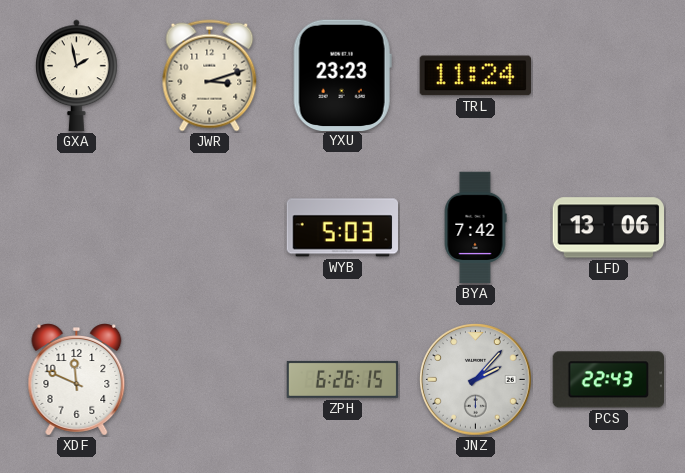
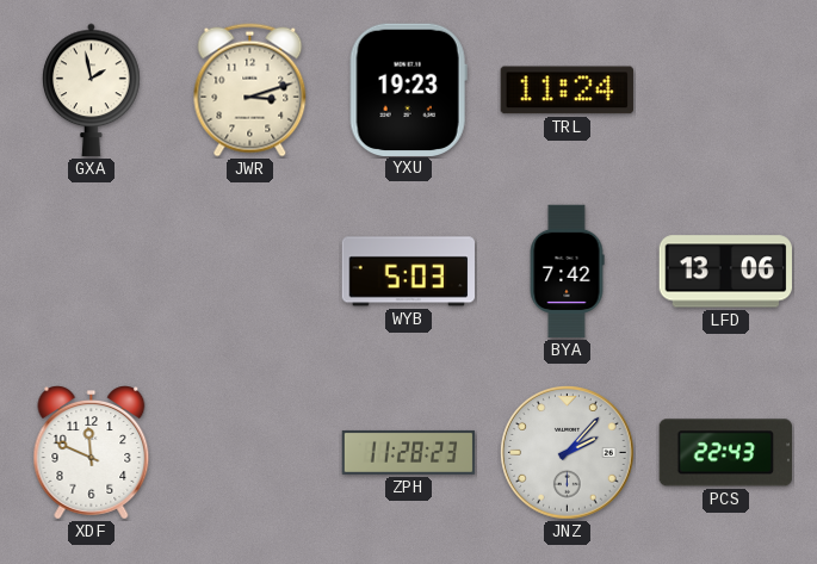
YXU: 23:23 -> 19:23 (408, 89)
ZPH: 6:26 -> 11:28 (409, 452)
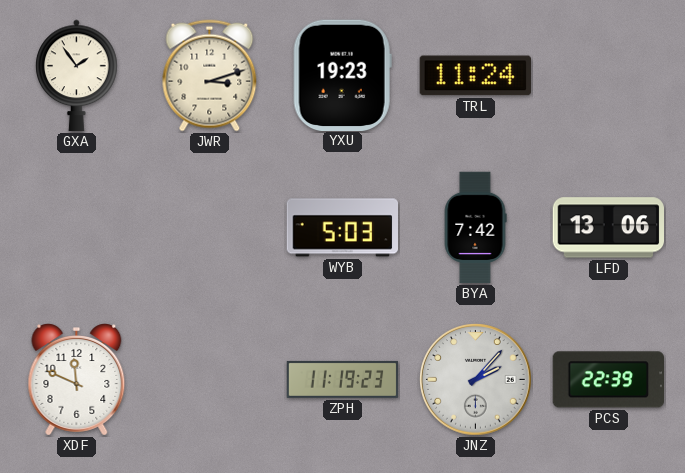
GXA: 1:58 -> 1:54 (77, 76)
ZPH: 11:28 -> 11:19 (343, 379)
PCS: 22:43 -> 22:39 (608, 380)
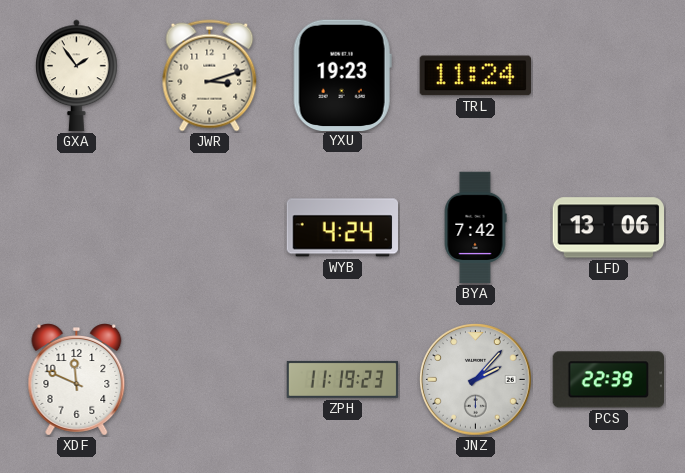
WYB: 5:03 -> 4:24 (343, 228)
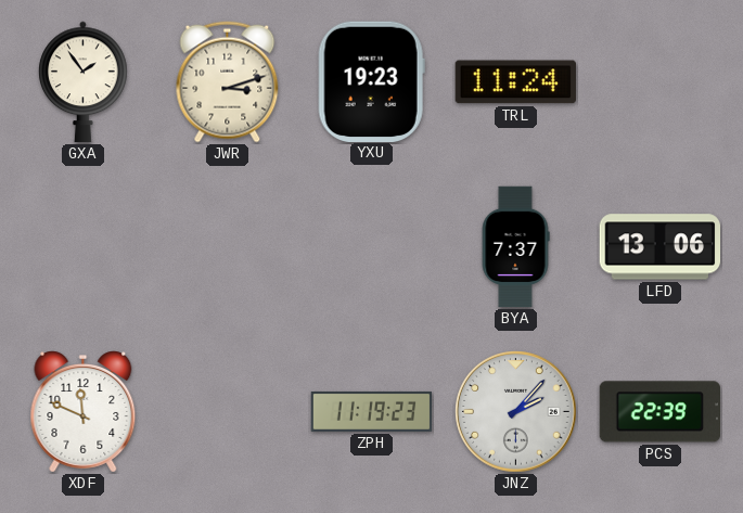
WYB: 4:24 -> none (343, 228)
BYA: 7:42 -> 7:37 (515, 247)
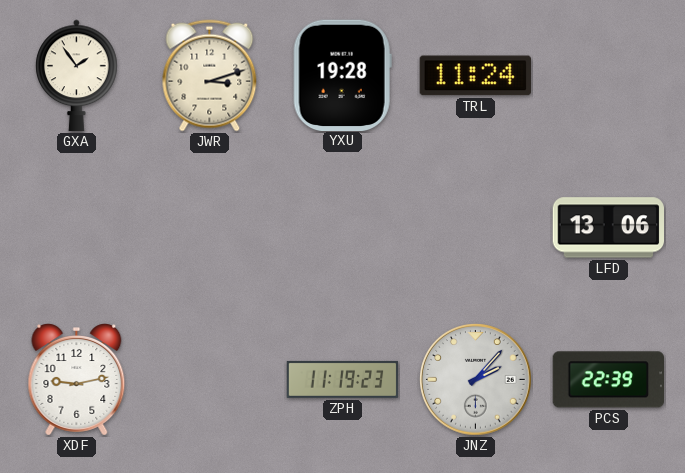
YXU: 19:23 -> 19:28 (342, 75)
BYA: 7:37 -> none (515, 247)
XDF: 11:49 -> 9:13 (77, 380)
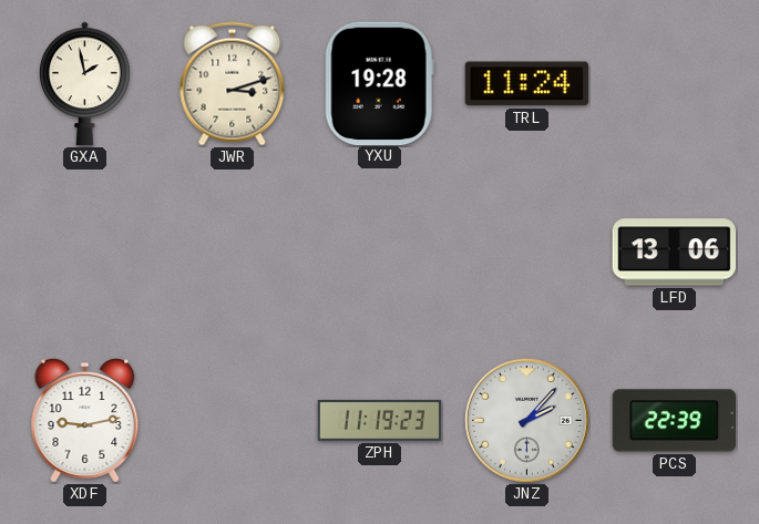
GXA: 1:54 -> 1:58 (85, 84)
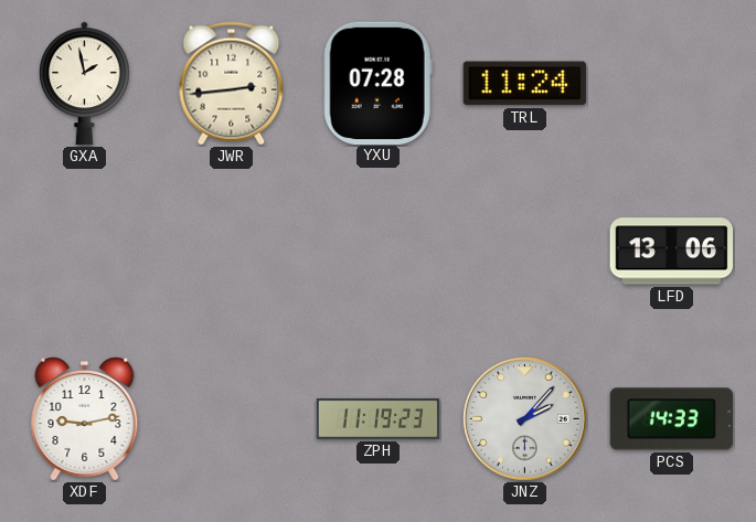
JWR: 3:12 -> 2:44 (232, 84)
YXU: 19:28 -> 07:28 (377, 83)
PCS: 22:39 -> 14:33 (671, 419)
